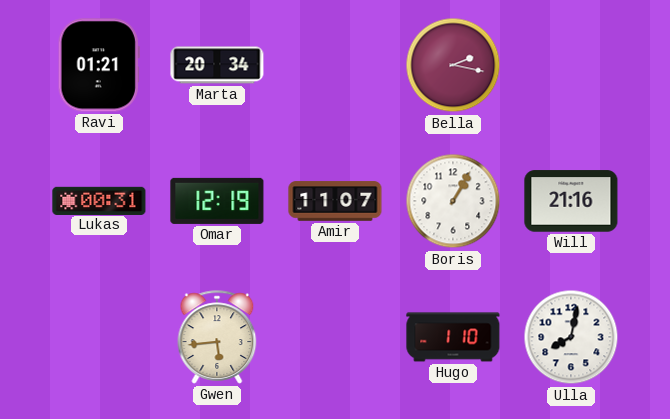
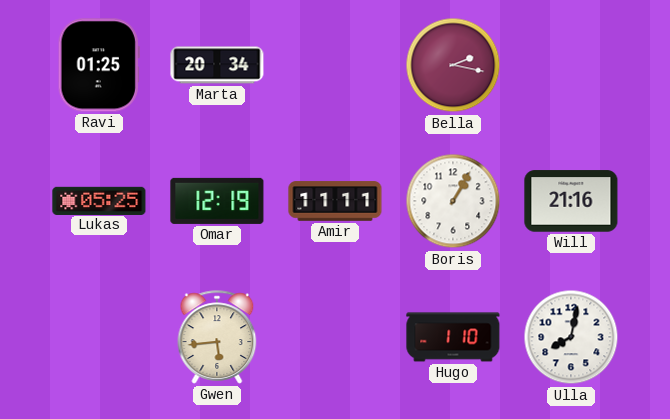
Ravi: 01:21 -> 01:25 (99, 65)
Lukas: 00:31 -> 05:25 (99, 200)
Amir: 11:07 -> 11:11 (335, 201)
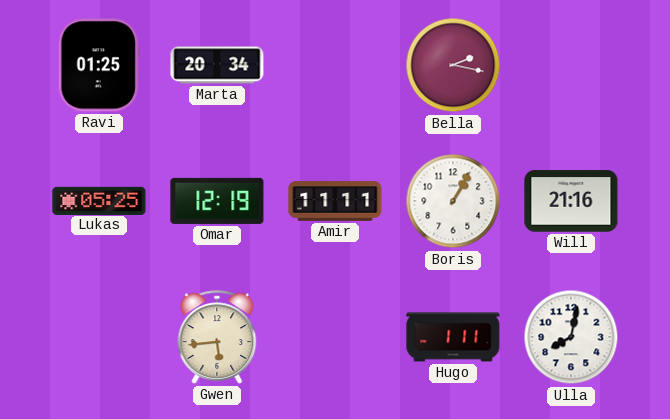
Hugo: 1:10 -> 1:11 (453, 337)
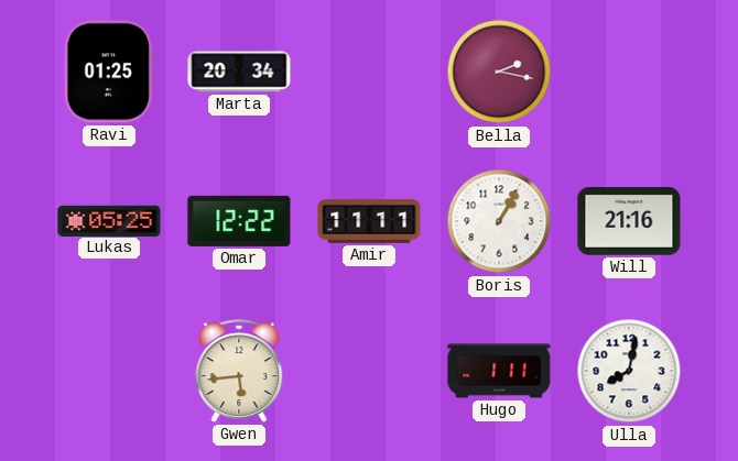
Omar: 12:19 -> 12:22 (239, 221)
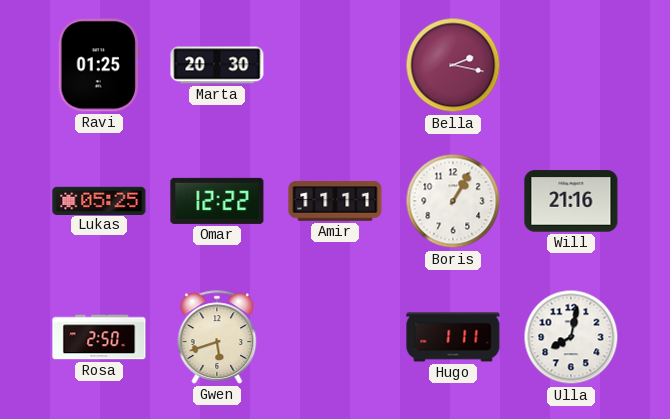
Marta: 20:34 -> 20:30 (217, 65)
Rosa: none -> 2:50 (99, 337)
Gwen: 5:44 -> 5:42 (217, 337)
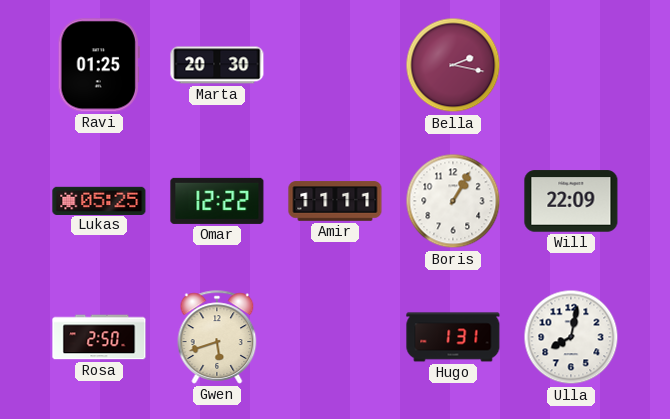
Will: 21:16 -> 22:09 (571, 201)
Hugo: 1:11 -> 1:31 (453, 337)
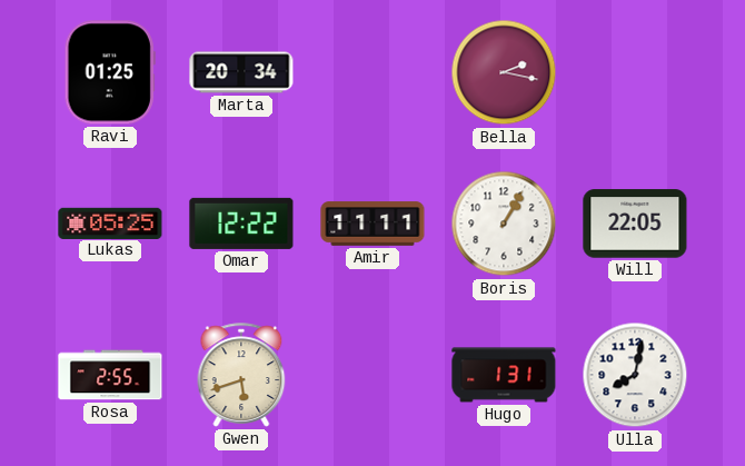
Marta: 20:30 -> 20:34 (241, 72)
Will: 22:09 -> 22:05 (635, 224)
Rosa: 2:50 -> 2:55 (110, 375)
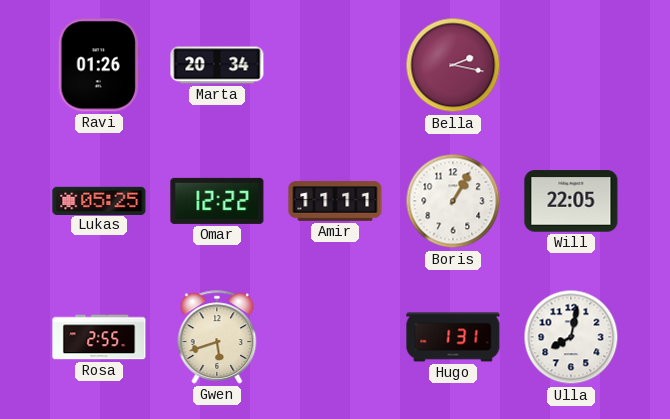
Ravi: 01:25 -> 01:26 (99, 65)
